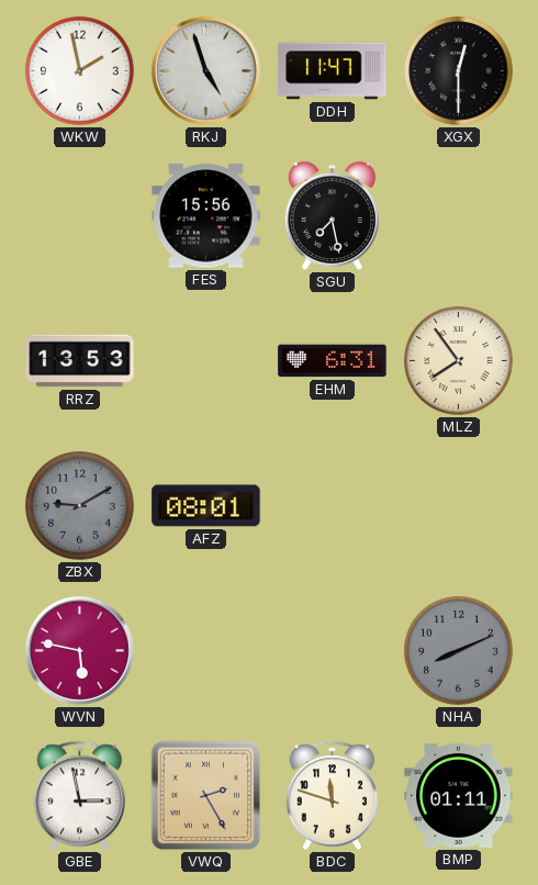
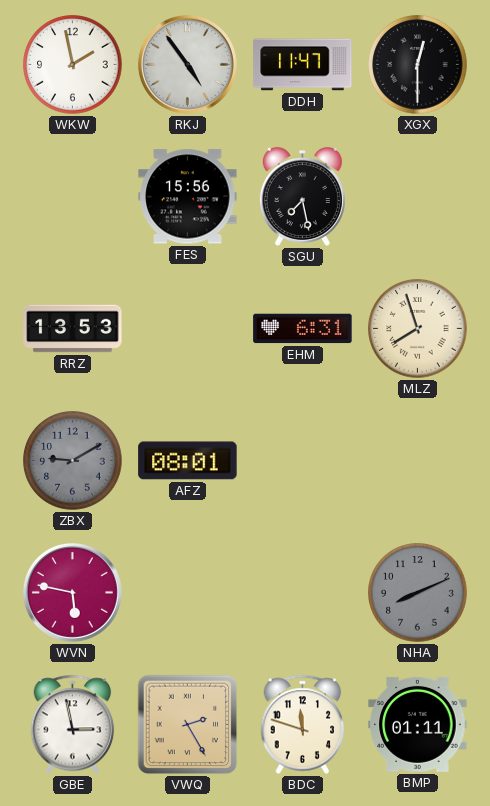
RKJ: 4:57 -> 4:54 (187, 64)
MLZ: 7:54 -> 7:57 (418, 329)
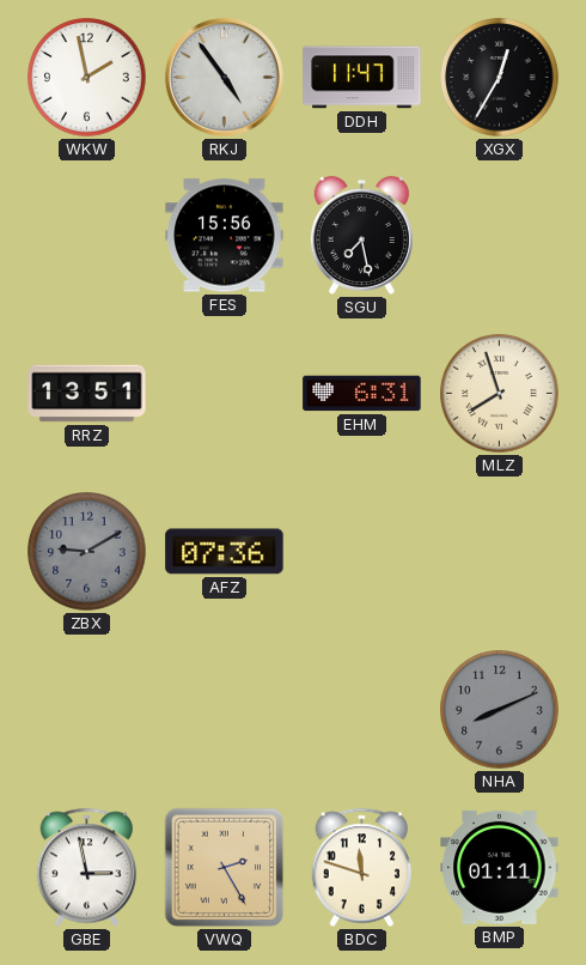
XGX: 12:30 -> 12:35 (500, 78)
RRZ: 13:53 -> 13:51 (87, 394)
AFZ: 08:01 -> 07:36 (225, 552)
WVN: 5:47 -> none (72, 592)
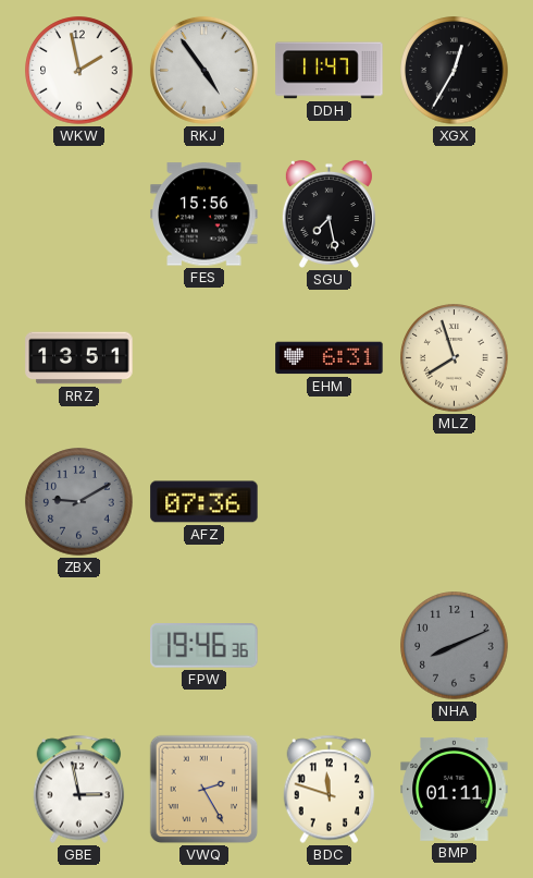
FPW: none -> 19:46 (204, 646)
